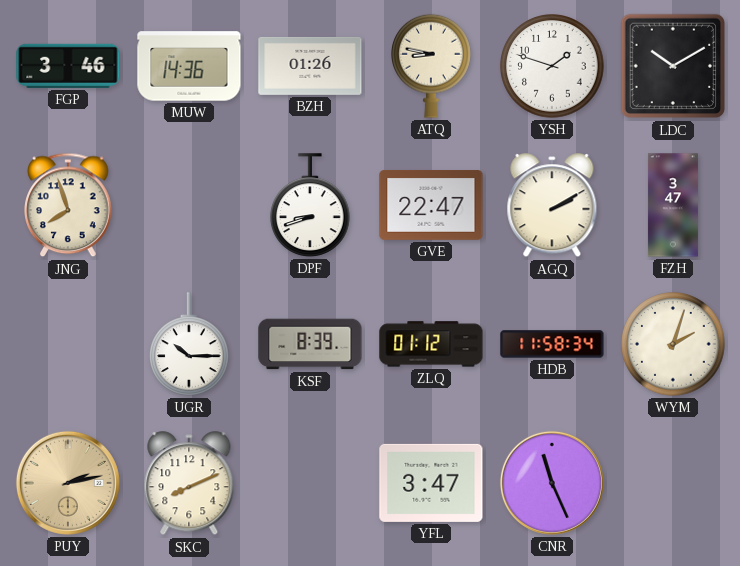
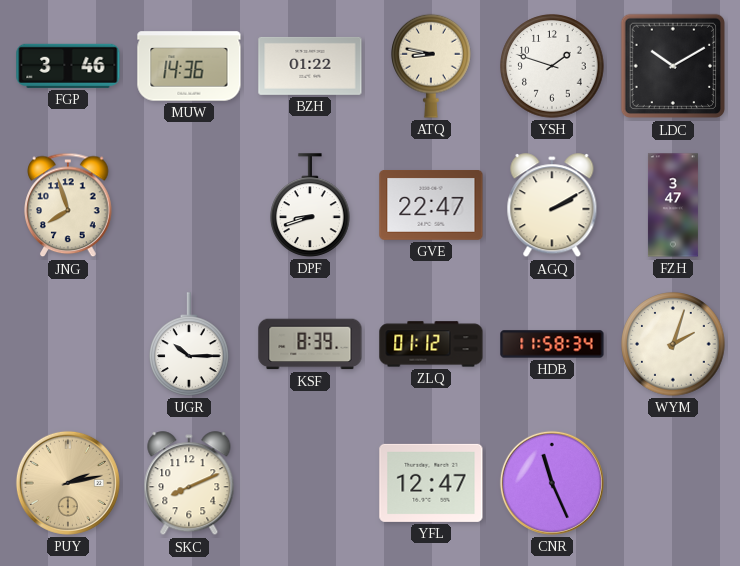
BZH: 01:26 -> 01:22 (310, 66)
YFL: 3:47 -> 12:47 (431, 483)
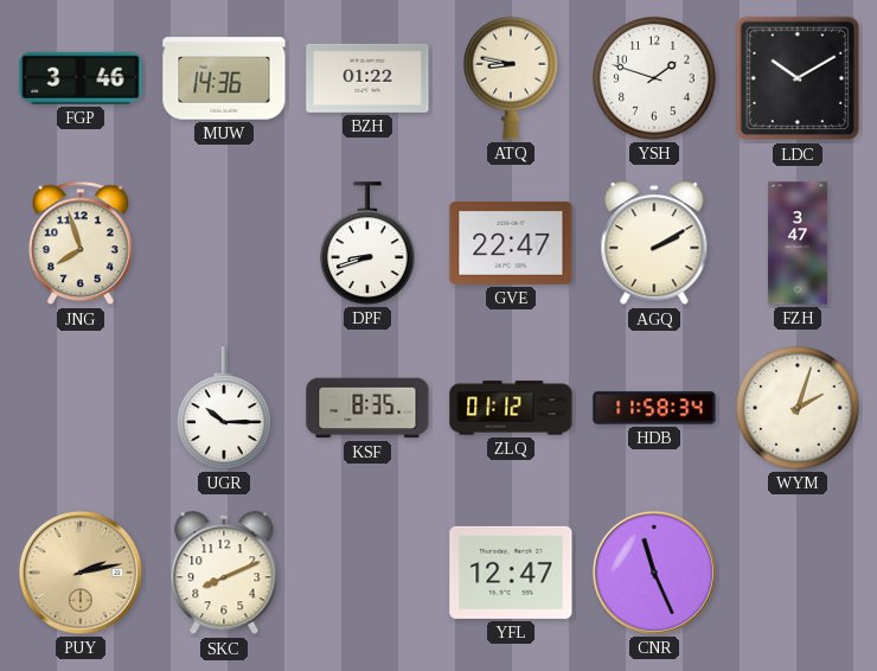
KSF: 8:39 -> 8:35 (367, 408)
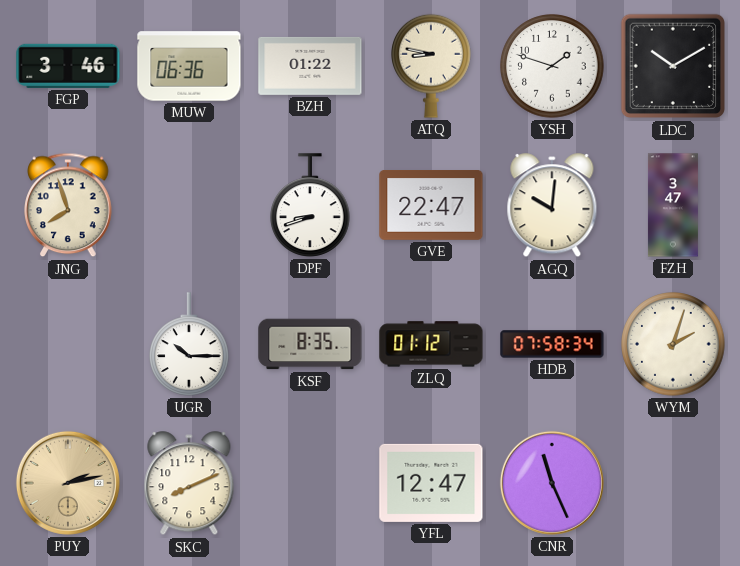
MUW: 14:36 -> 06:36 (189, 66)
AGQ: 2:10 -> 10:01 (552, 206)
HDB: 11:58 -> 07:58 (552, 344)
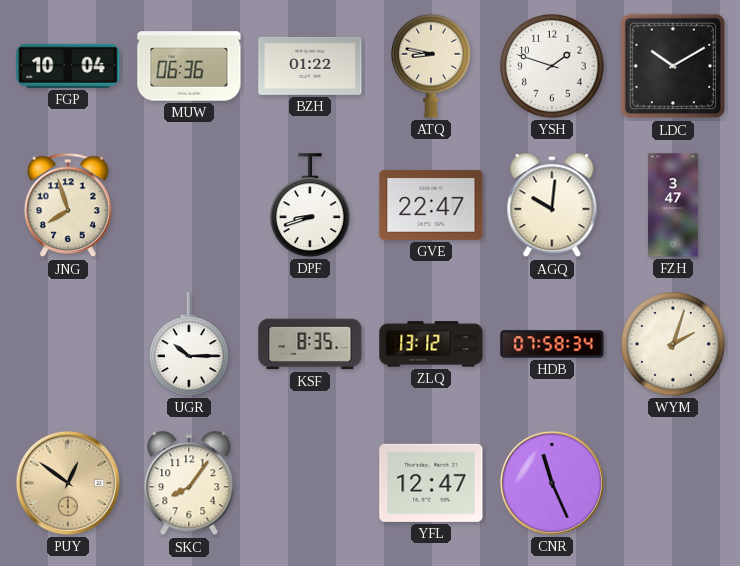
FGP: 3:46 -> 10:04 (68, 66)
ZLQ: 01:12 -> 13:12 (431, 344)
PUY: 2:13 -> 12:51 (68, 483)
SKC: 8:11 -> 8:06 (189, 484)
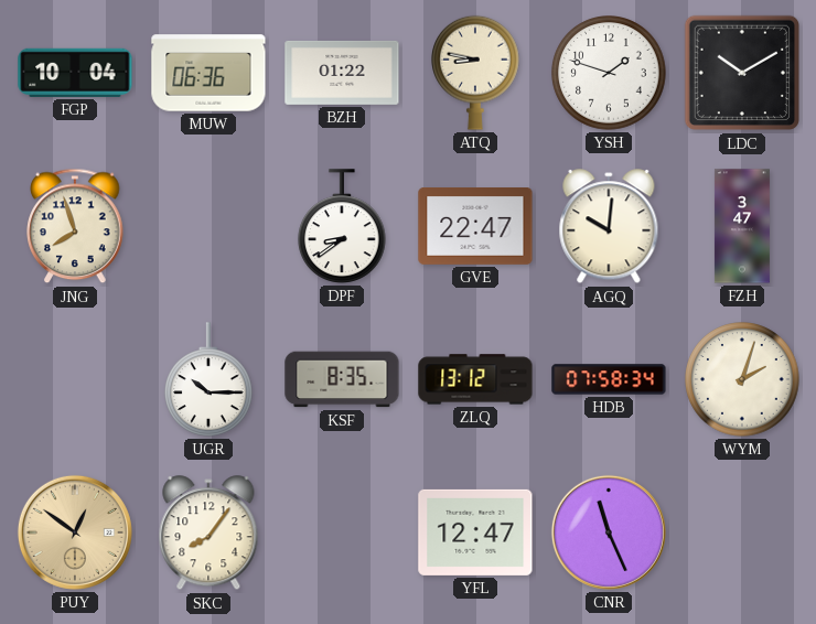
DPF: 8:42 -> 8:39 (343, 226)
